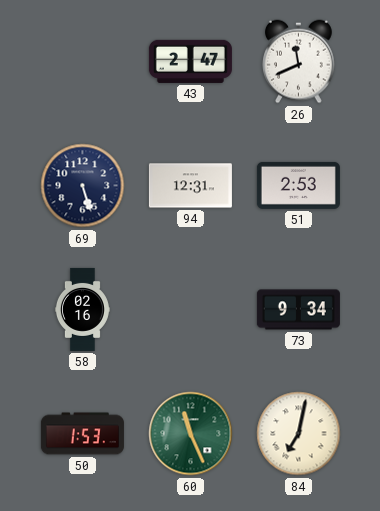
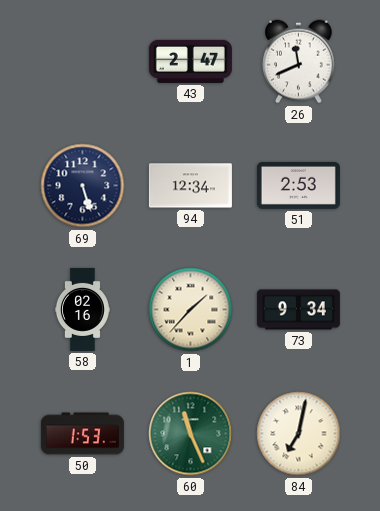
94: 12:31 -> 12:34 (190, 186)
1: none -> 1:37 (191, 310)
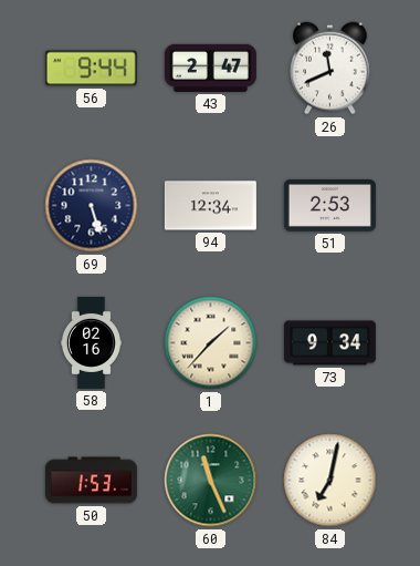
56: none -> 9:44 (91, 69)
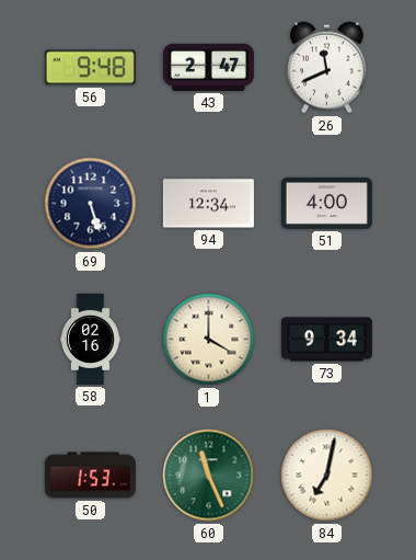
56: 9:44 -> 9:48 (90, 68)
51: 2:53 -> 4:00 (326, 203)
1: 1:37 -> 4:00 (209, 340)
